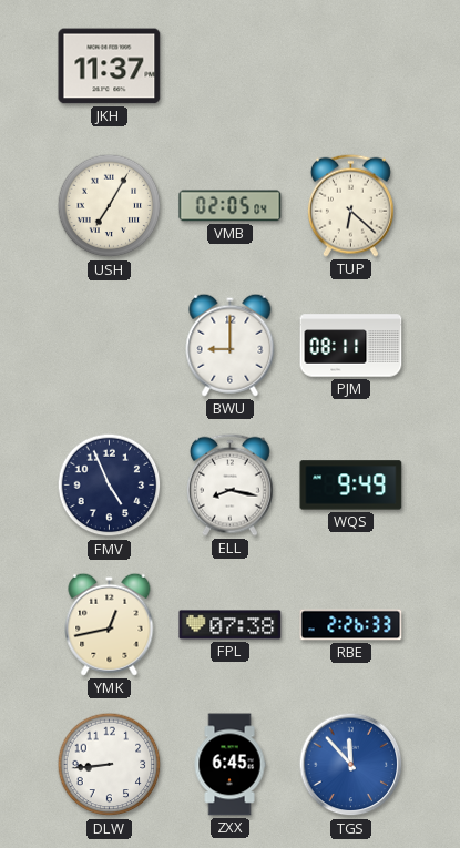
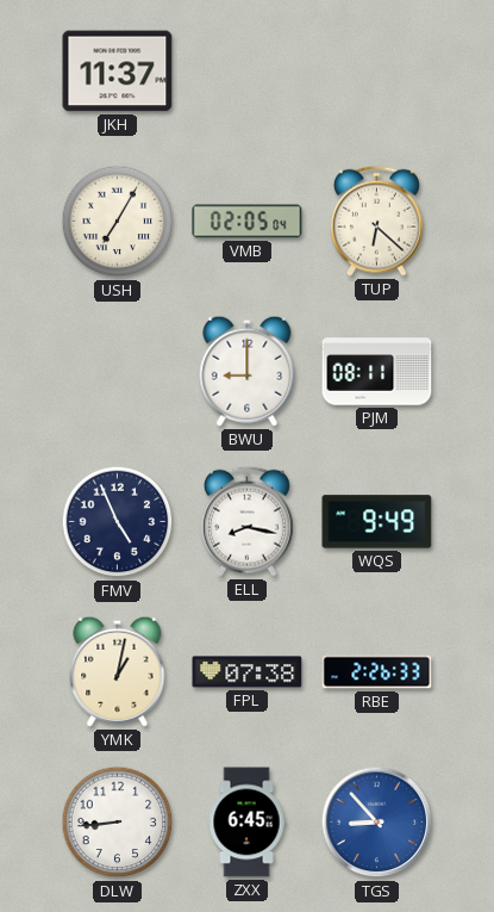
YMK: 12:43 -> 1:02 (118, 671)
TGS: 11:53 -> 8:53 (377, 823)
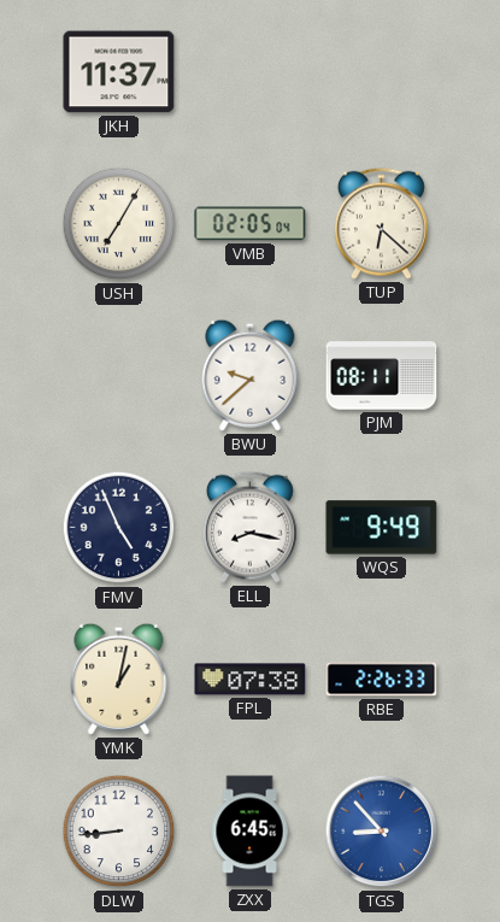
BWU: 9:00 -> 9:38 (251, 375)
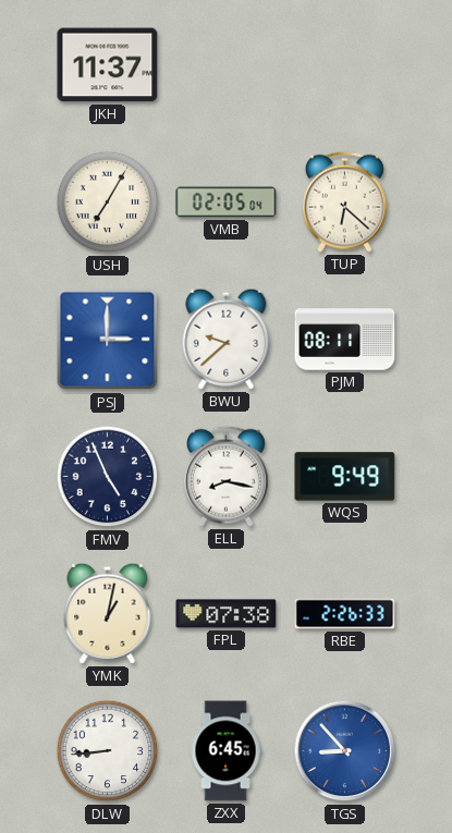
PSJ: none -> 3:00 (108, 340)
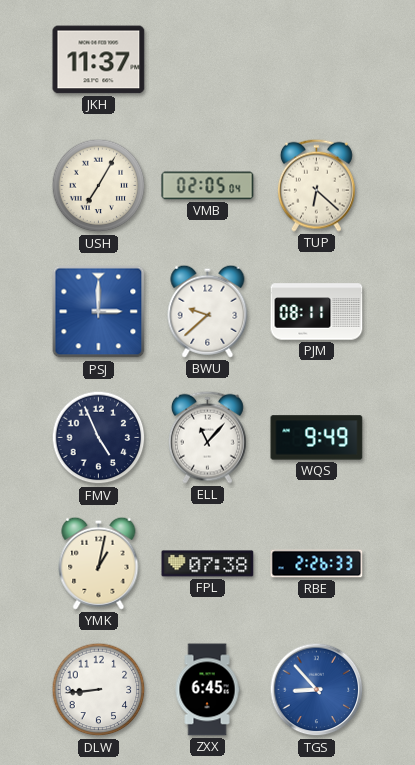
ELL: 8:17 -> 11:07 (207, 437)
